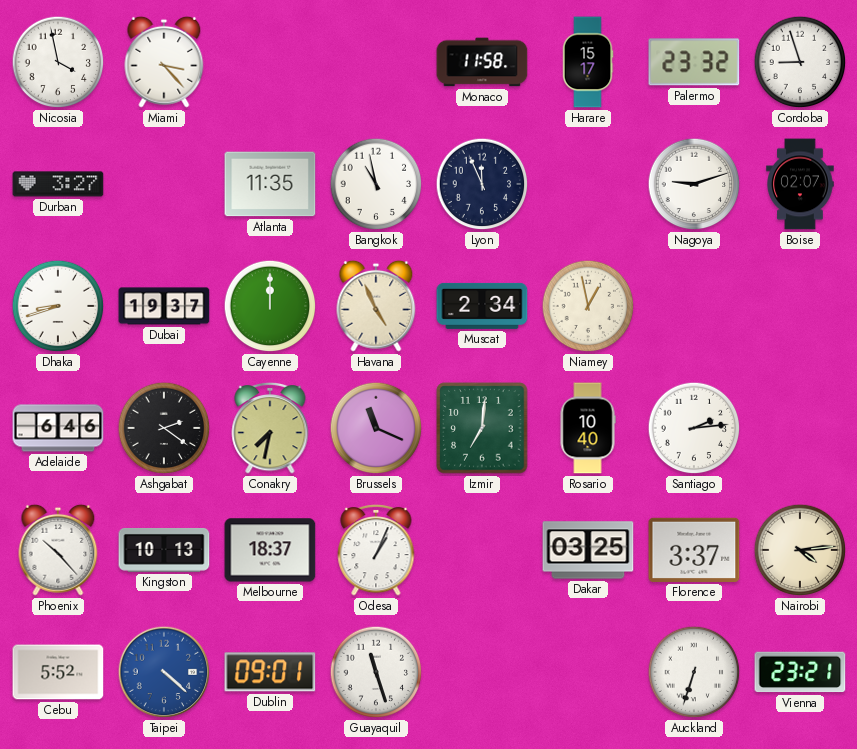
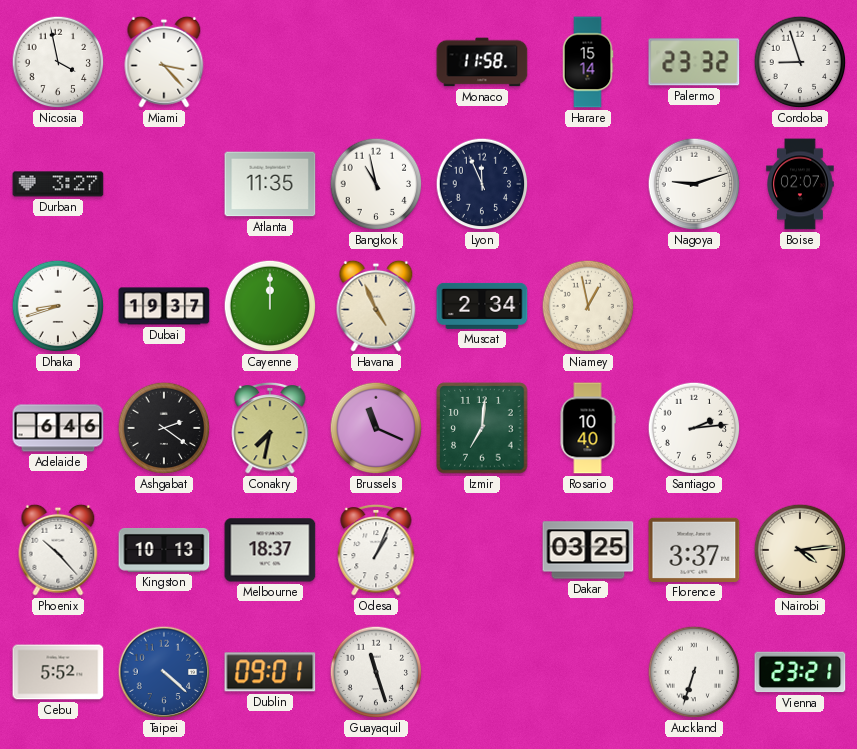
Harare: 15:17 -> 15:14 (588, 62)
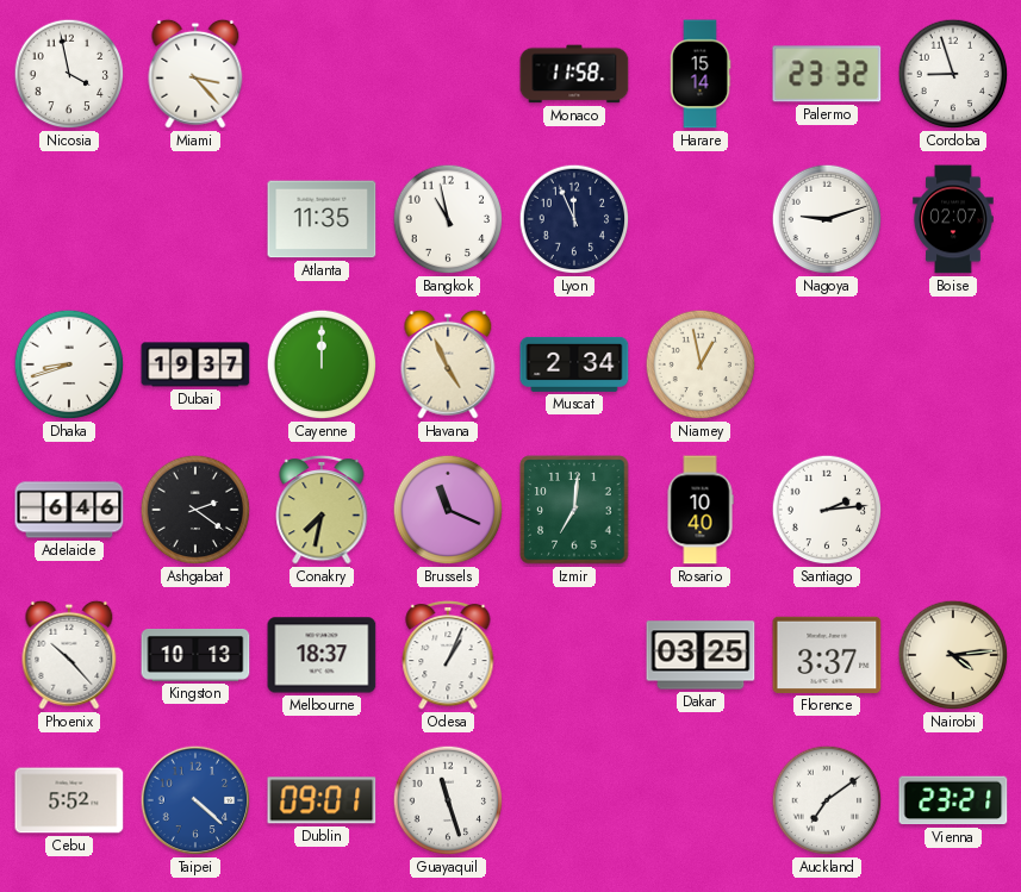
Durban: 3:27 -> none (58, 184)
Auckland: 6:33 -> 7:09 (827, 800)
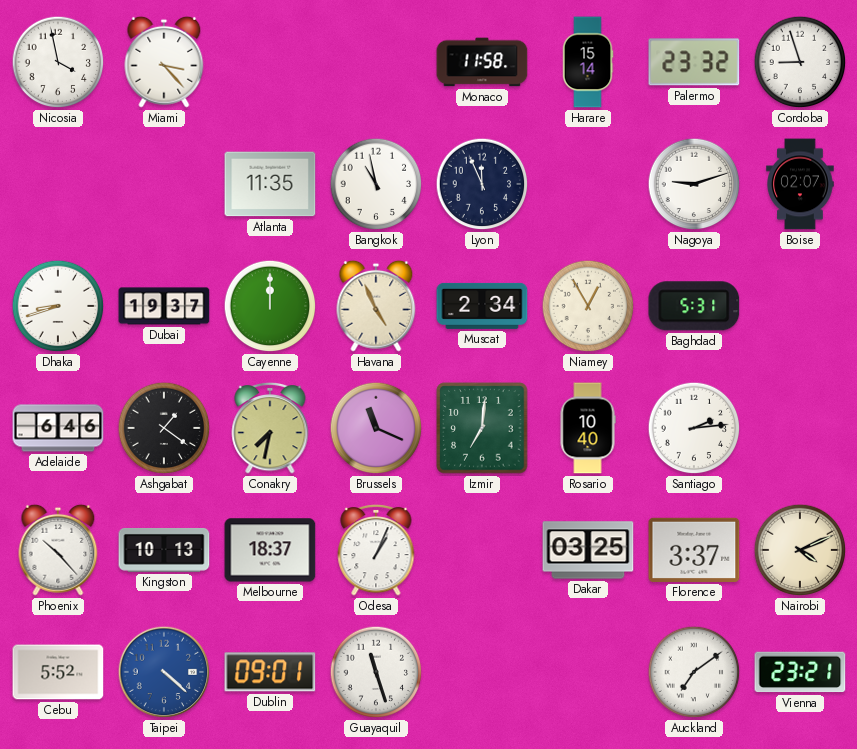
Niamey: 12:58 -> 12:55 (588, 306)
Baghdad: none -> 5:31 (694, 306)
Ashgabat: 2:21 -> 1:21 (164, 428)
Nairobi: 4:14 -> 4:11 (800, 550)
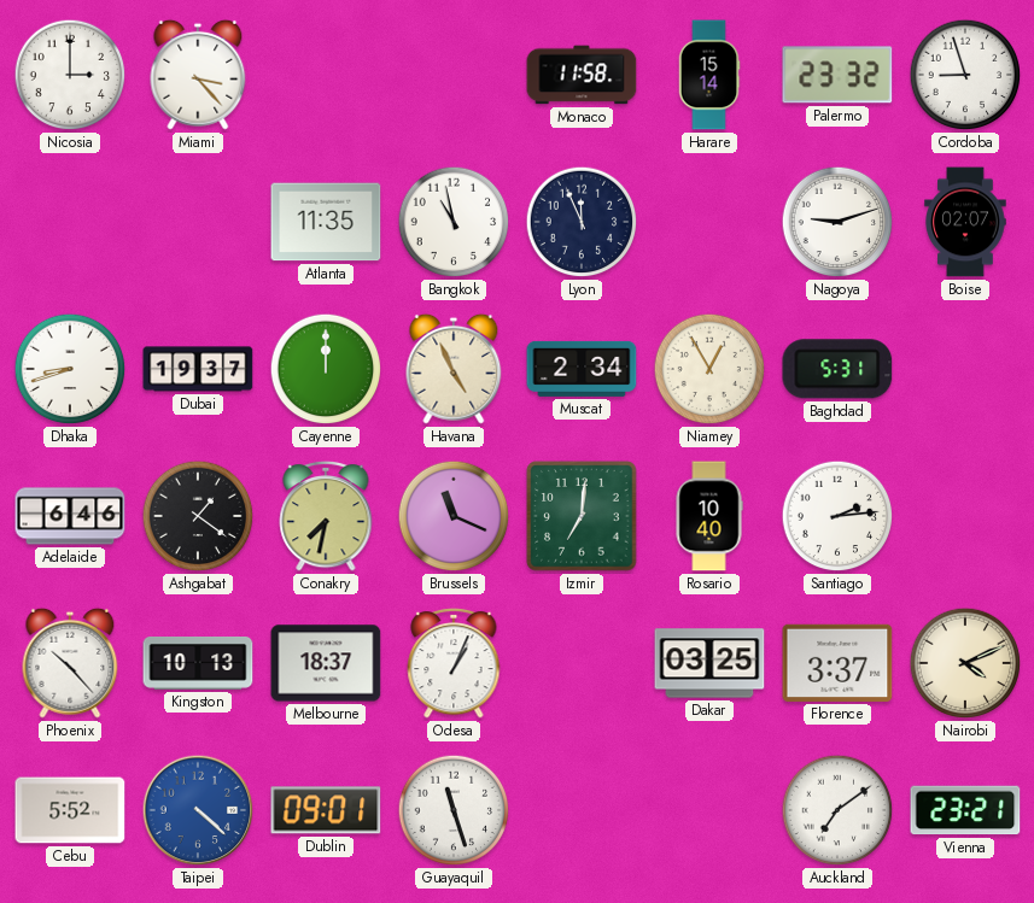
Nicosia: 3:58 -> 3:00 (70, 75)
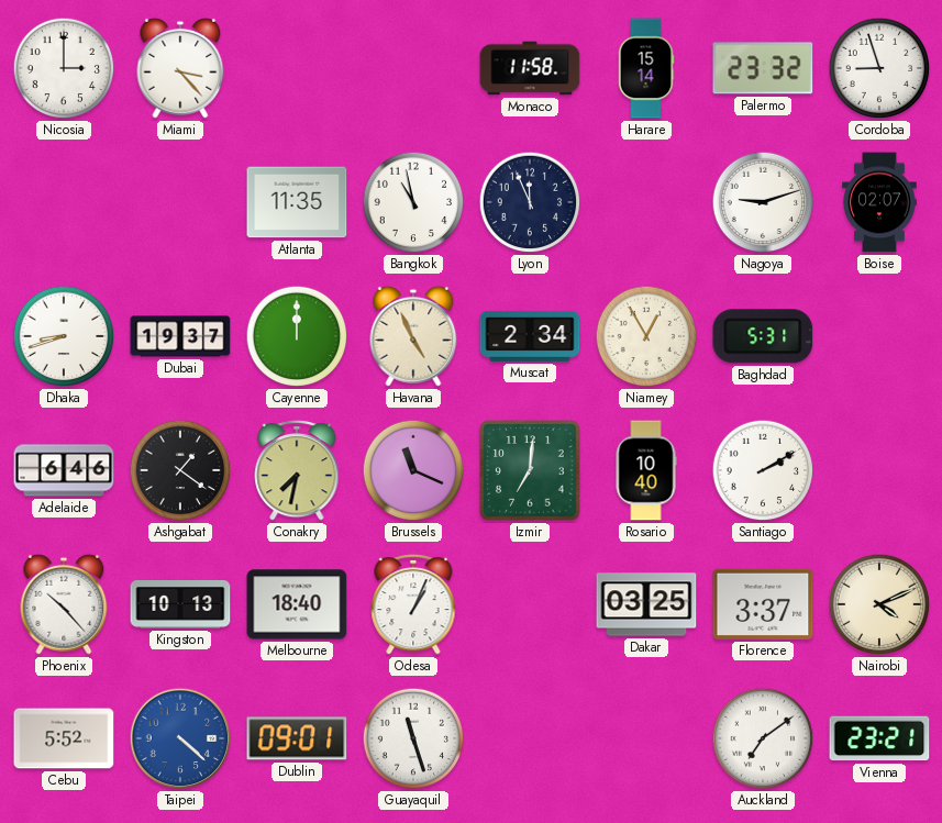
Santiago: 2:14 -> 2:10 (763, 470)
Melbourne: 18:37 -> 18:40 (297, 604)
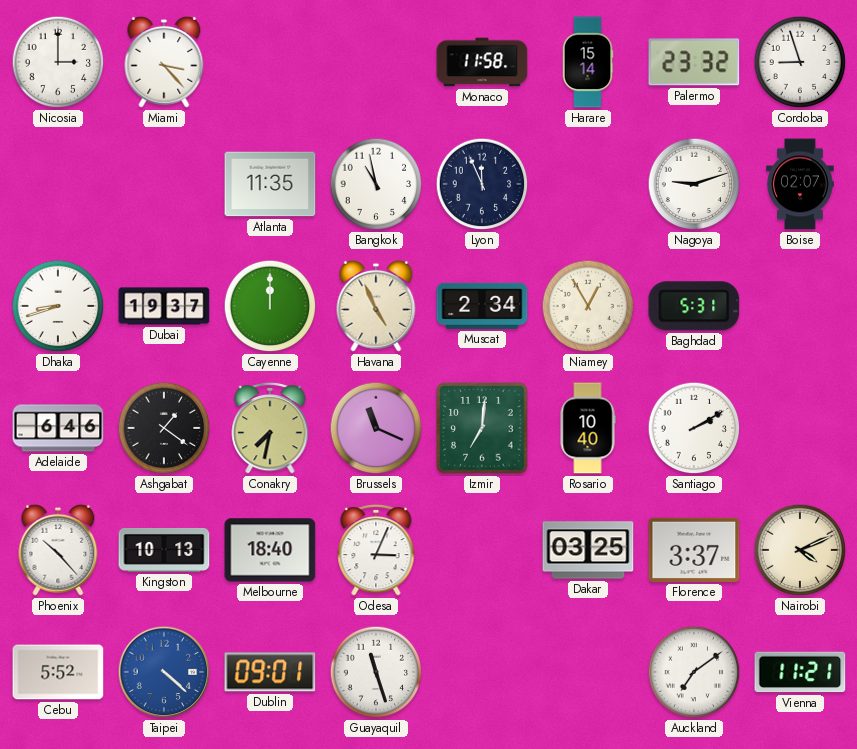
Odesa: 1:04 -> 3:04 (376, 550)
Vienna: 23:21 -> 11:21 (800, 672)
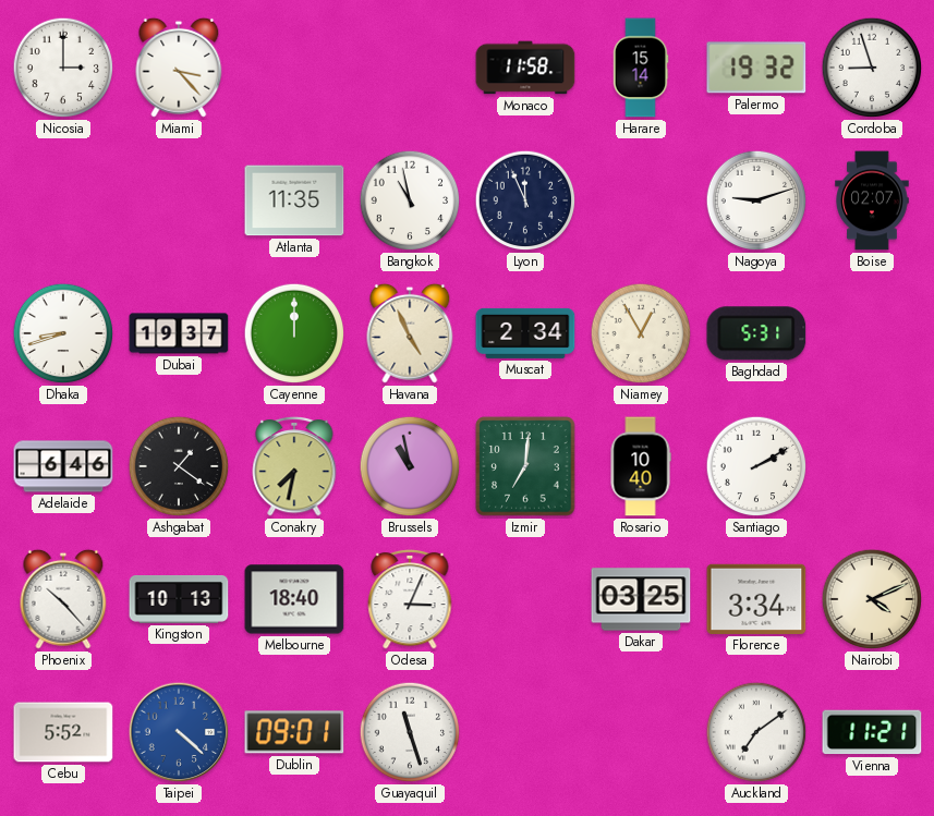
Palermo: 23:32 -> 19:32 (756, 68)
Brussels: 11:19 -> 10:58 (410, 466)
Florence: 3:37 -> 3:34 (756, 599)
